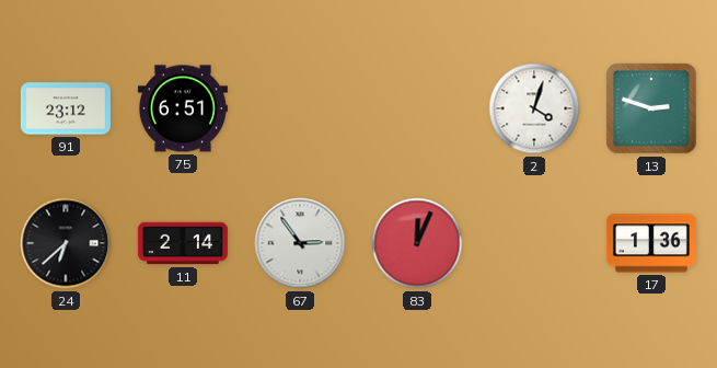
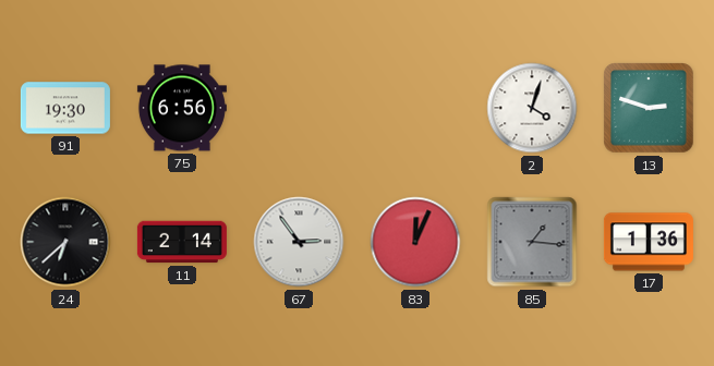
91: 23:12 -> 19:30 (65, 108)
75: 6:51 -> 6:56 (182, 108)
85: none -> 1:16 (532, 242)
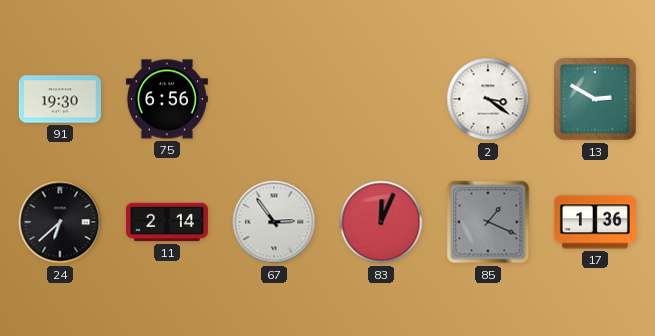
2: 4:03 -> 3:21 (488, 99)
13: 2:48 -> 2:50 (595, 99)
85: 1:16 -> 1:19 (488, 222)
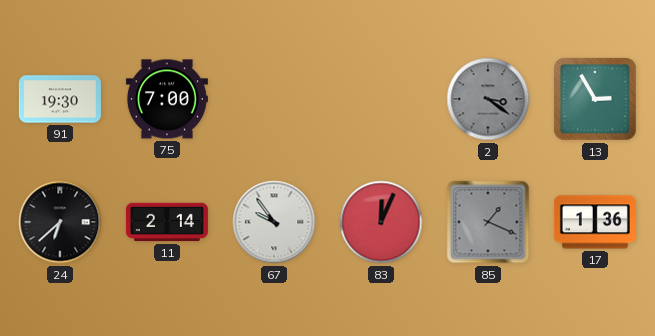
75: 6:56 -> 7:00 (167, 99)
2 dial: white -> grey (488, 99)
13: 2:50 -> 2:55 (595, 99)
67: 2:54 -> 9:54 (274, 222)
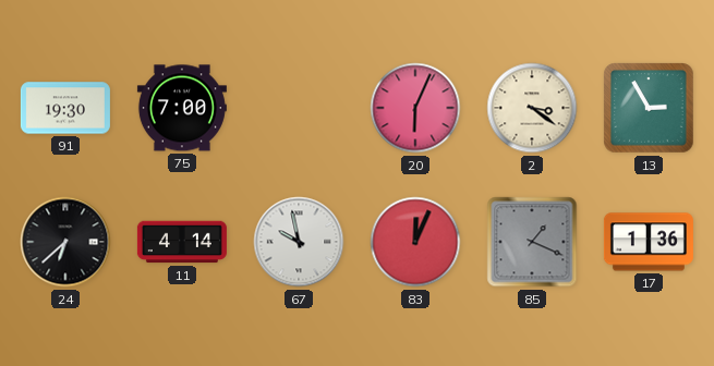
20: none -> 6:04 (415, 108)
2 dial: grey -> cream (532, 108)
11: 2:14 -> 4:14 (182, 242)
67: 9:54 -> 9:58 (299, 242)
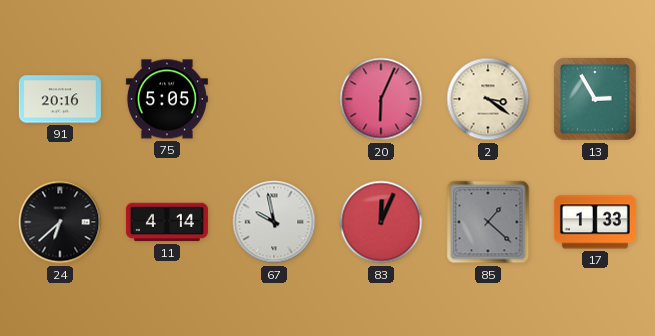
91: 19:30 -> 20:16 (60, 99)
75: 7:00 -> 5:05 (167, 99)
85: 1:19 -> 1:22 (488, 222)
17: 1:36 -> 1:33 (595, 222)
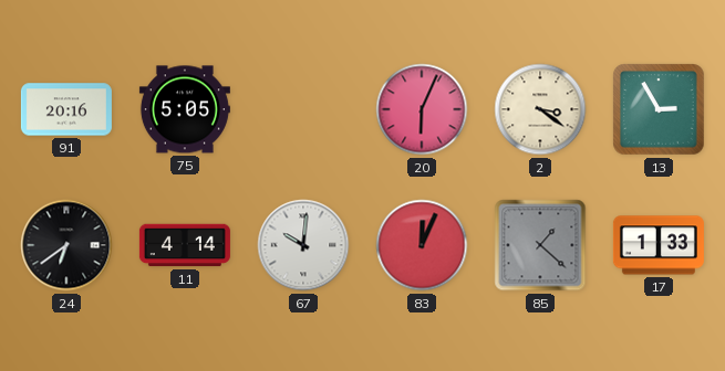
24: 6:38 -> 6:39 (66, 245)
67: 9:58 -> 10:01 (303, 245)
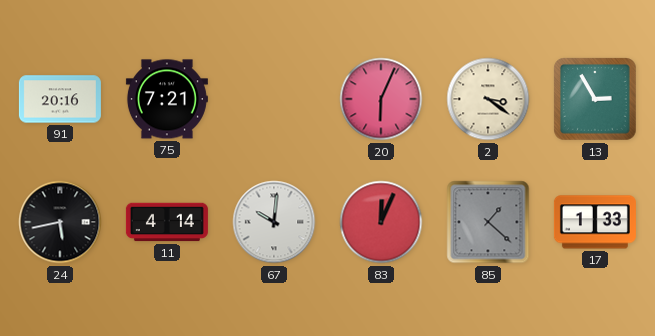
75: 5:05 -> 7:21 (167, 99)
24: 6:39 -> 5:43 (60, 222)
